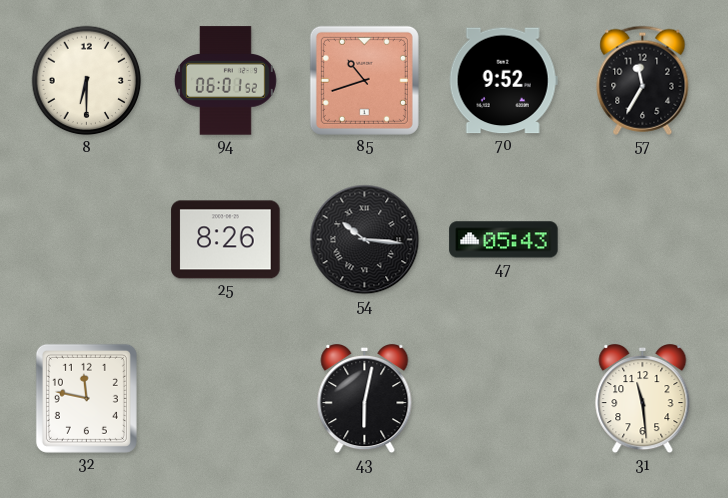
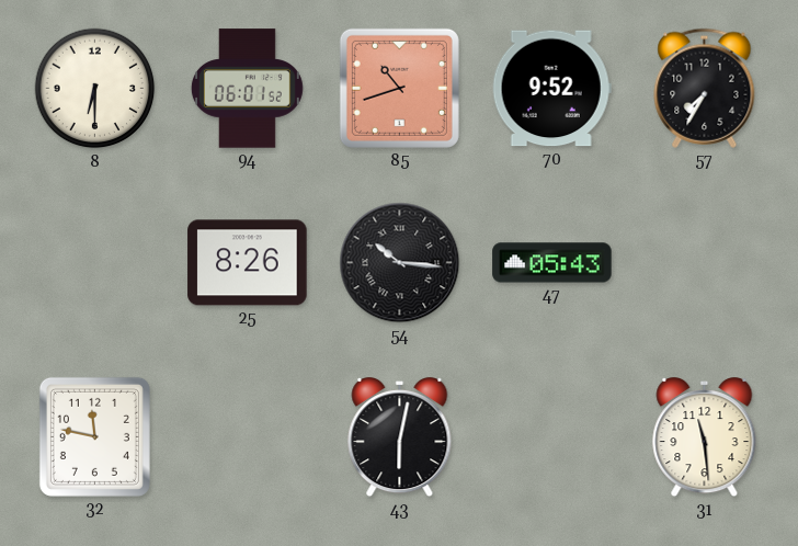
57: 11:35 -> 7:35 (705, 88)
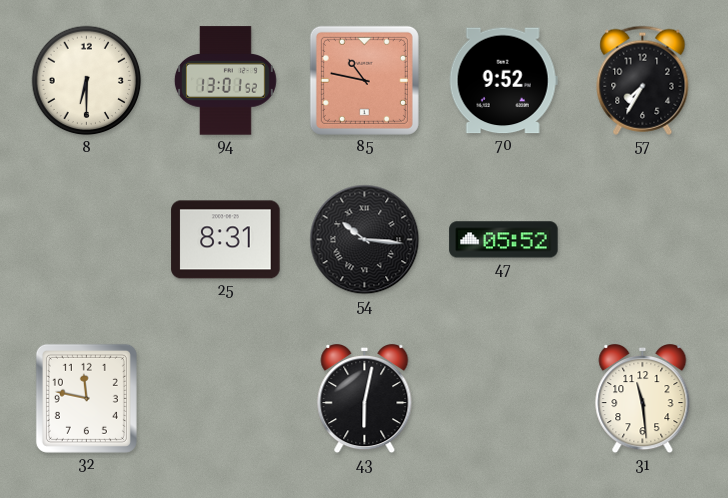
94: 06:01 -> 13:01 (225, 81)
85: 10:42 -> 10:47 (364, 80)
25: 8:26 -> 8:31 (226, 240)
47: 05:43 -> 05:52 (504, 240)
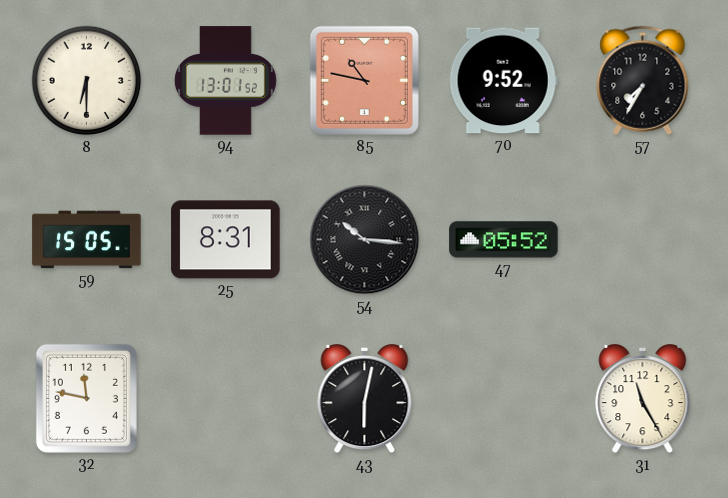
59: none -> 15:05 (87, 240)
31: 11:29 -> 11:25 (643, 400)
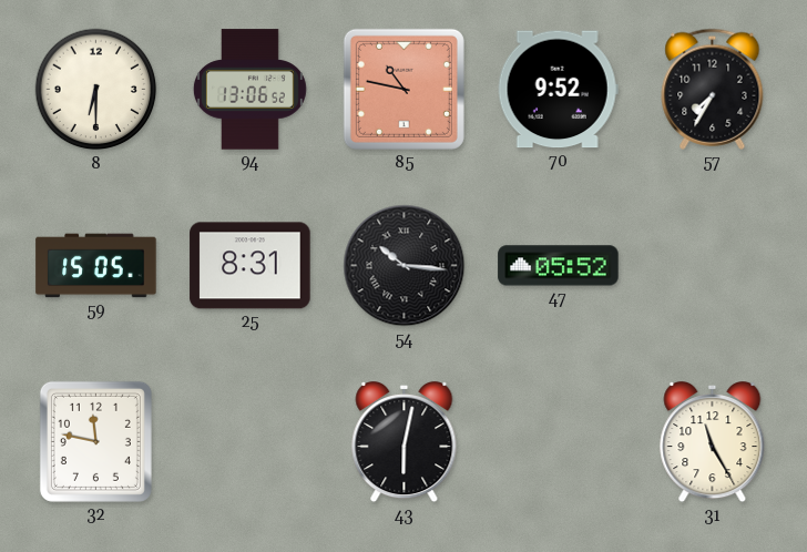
94: 13:01 -> 13:06 (249, 90)
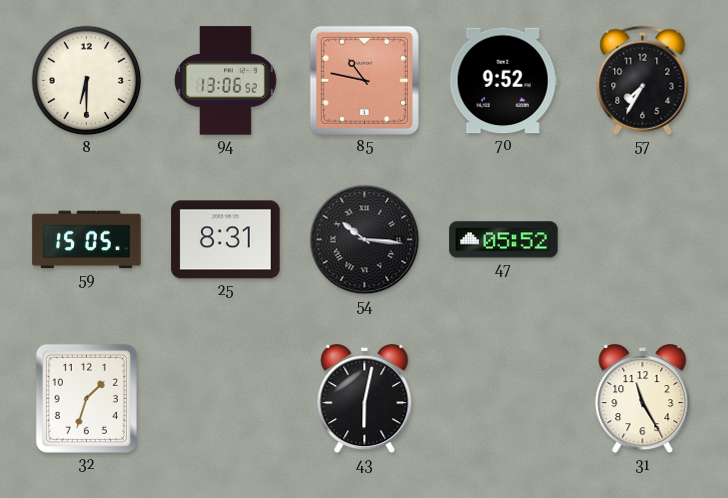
32: 11:47 -> 1:33 (86, 398)
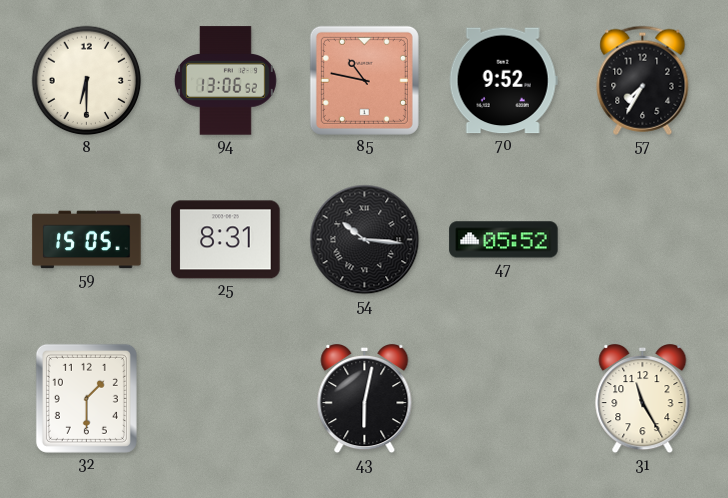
32: 1:33 -> 1:30 (86, 398)
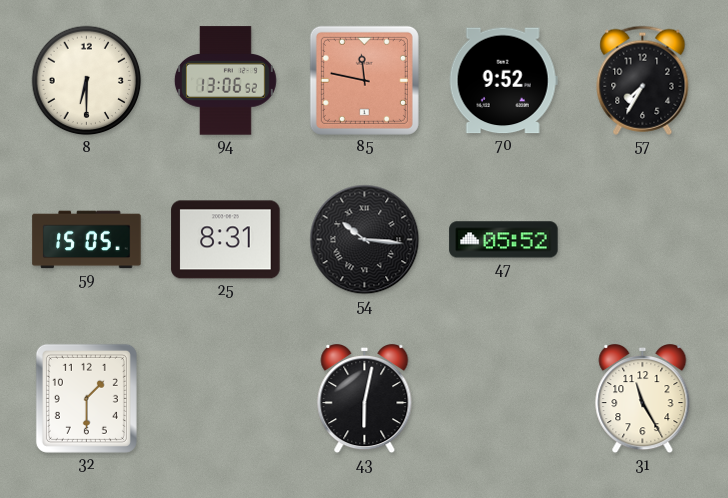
85: 10:47 -> 11:47 (364, 80)
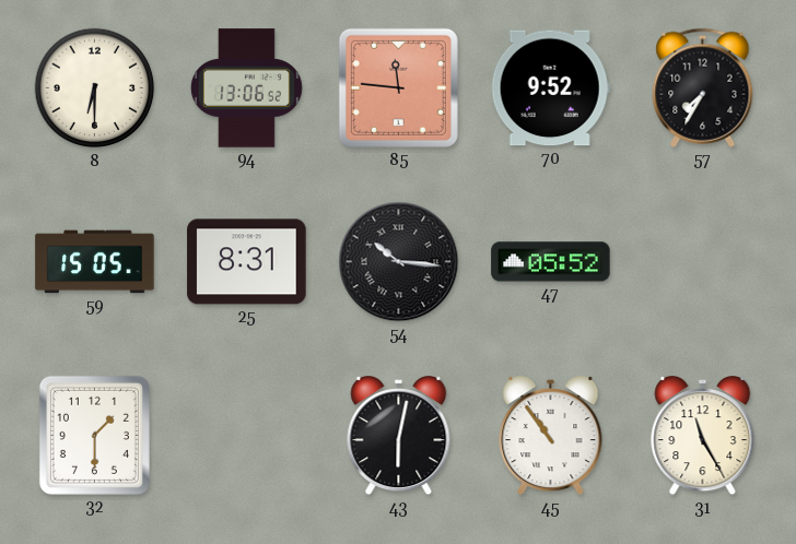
85: 11:47 -> 11:46 (398, 87)
45: none -> 10:54 (551, 437)
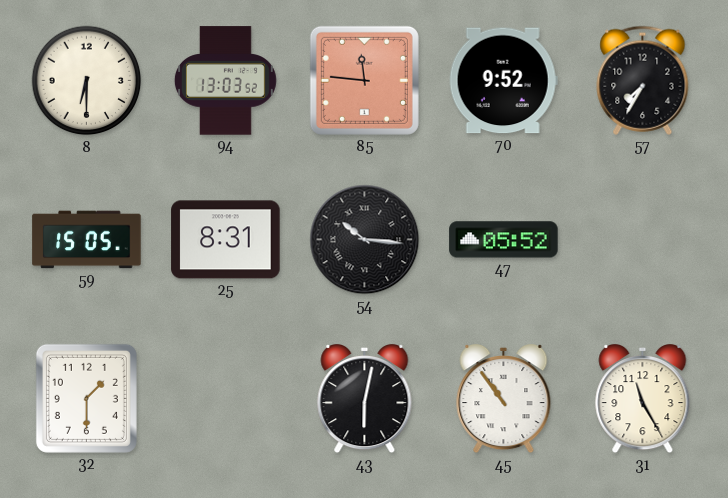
94: 13:06 -> 13:03 (225, 81)
